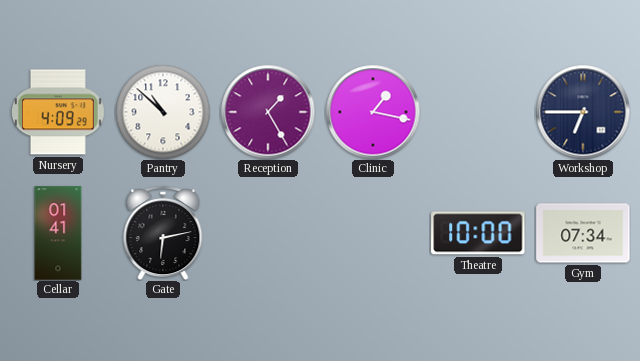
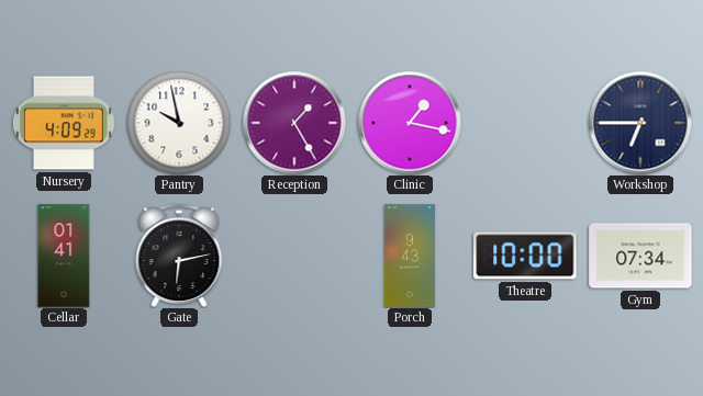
Pantry: 10:52 -> 9:58 (179, 123)
Porch: none -> 9:43 (410, 256)
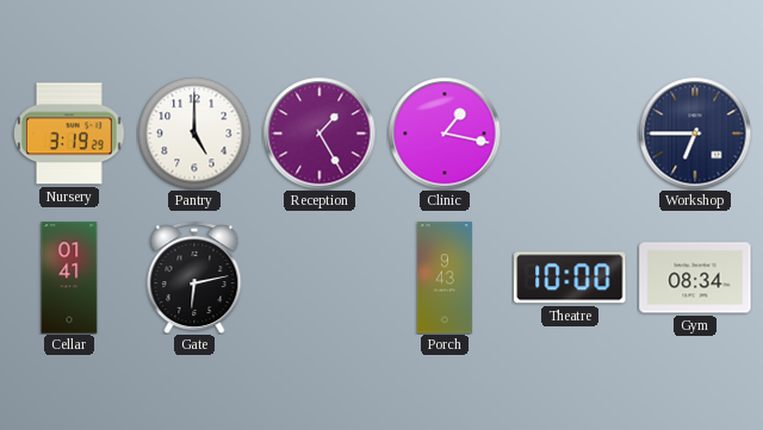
Nursery: 4:09 -> 3:19 (70, 133)
Pantry: 9:58 -> 5:00 (194, 133)
Gym: 07:34 -> 08:34 (695, 278)
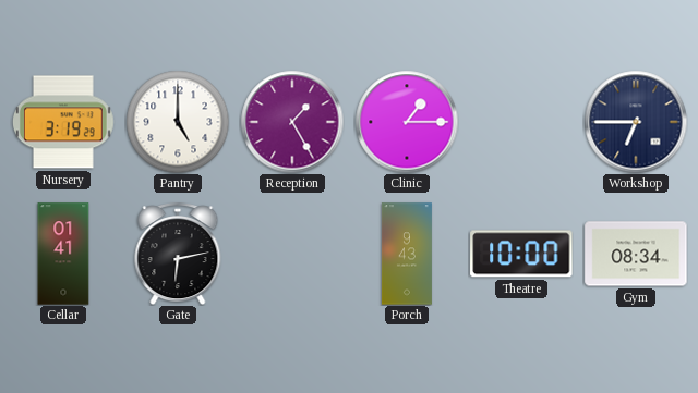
Clinic: 1:17 -> 1:15 (407, 122)
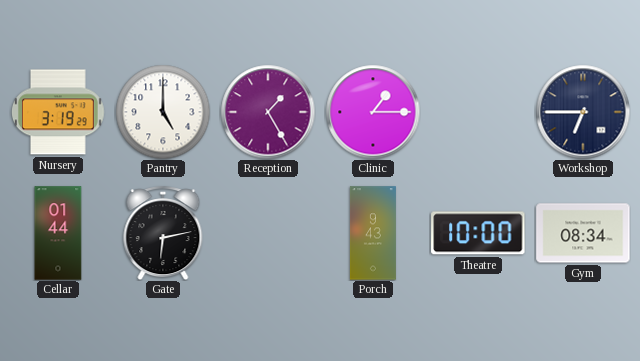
Cellar: 01:41 -> 01:44 (58, 233)
